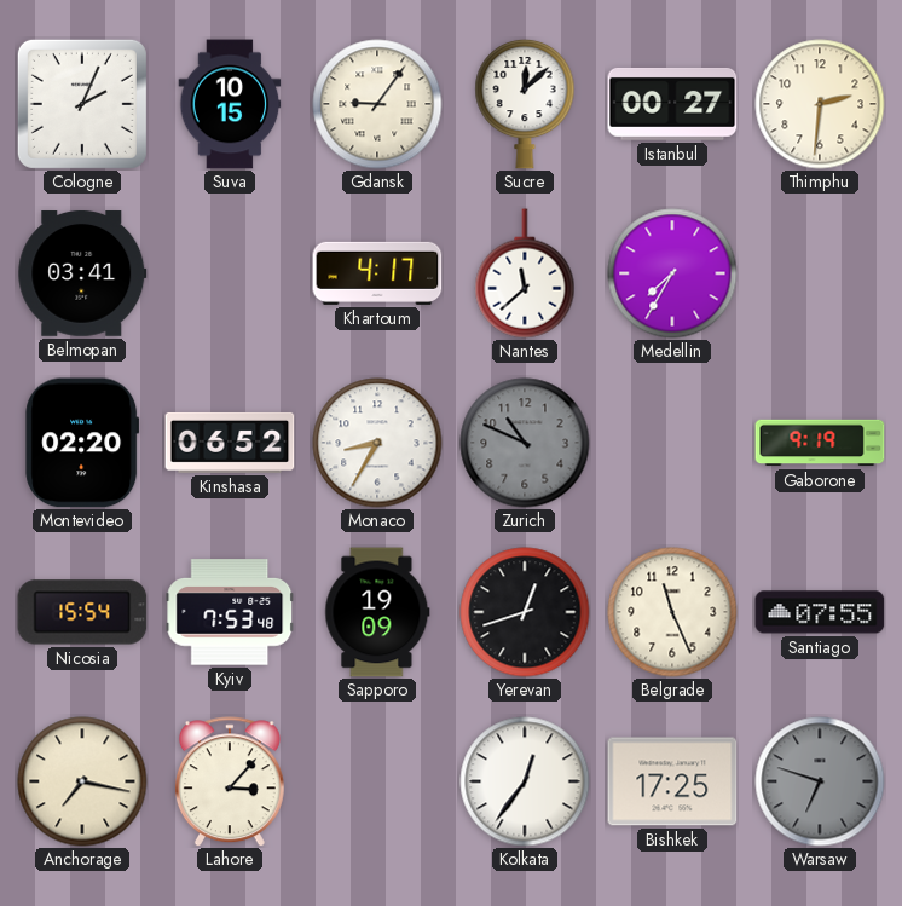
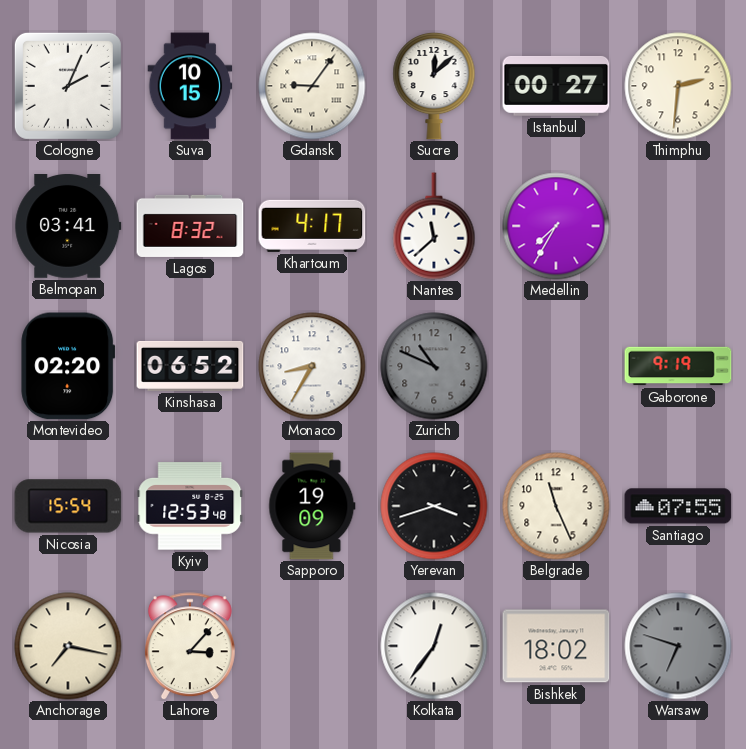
Lagos: none -> 8:32 (190, 226)
Kyiv: 7:53 -> 12:53 (190, 506)
Yerevan: 12:42 -> 3:42 (434, 506)
Bishkek: 17:25 -> 18:02 (556, 646)
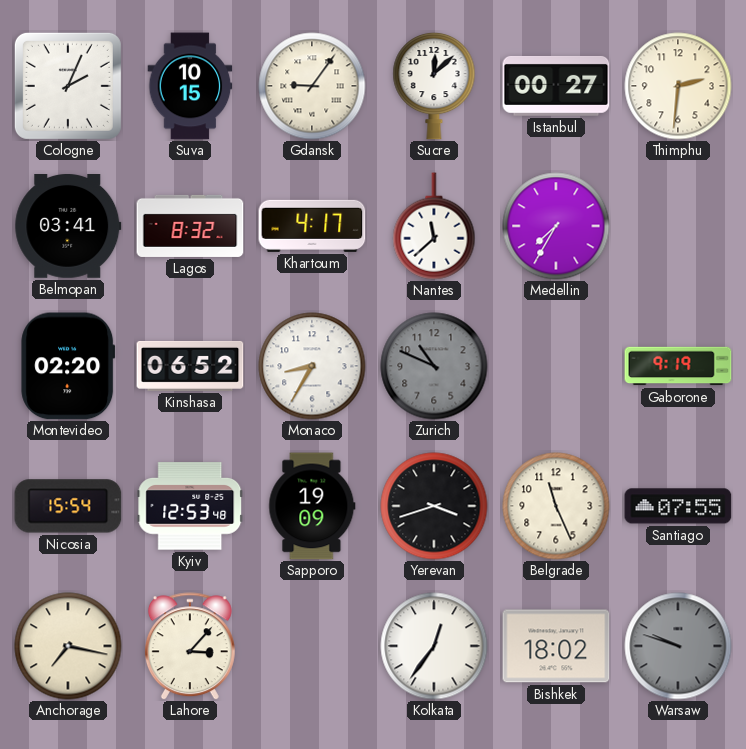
Warsaw: 6:48 -> 9:48 (678, 646)
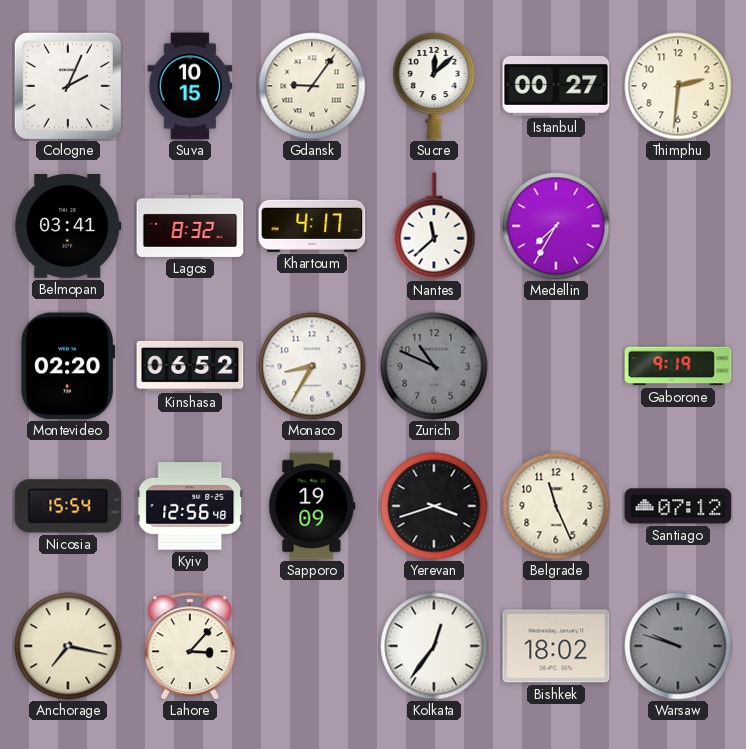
Kyiv: 12:53 -> 12:56 (190, 506)
Santiago: 07:55 -> 07:12 (678, 506)
